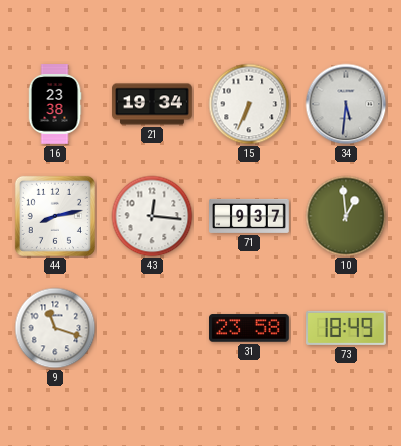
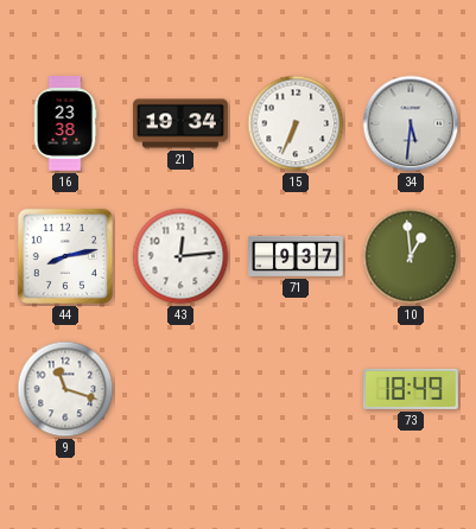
43: 12:16 -> 12:14 (180, 256)
31: 23:58 -> none (250, 328)
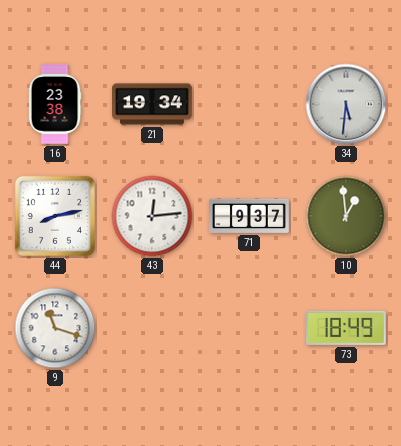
15: 6:34 -> none (296, 123)
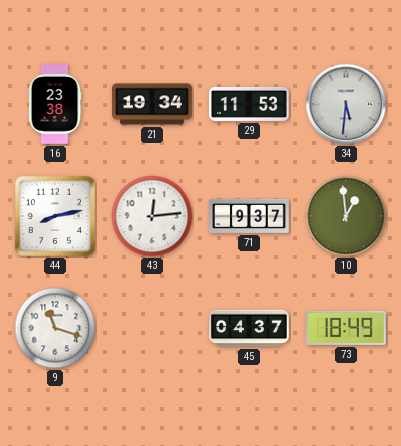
29: none -> 11:53 (249, 104)
45: none -> 04:37 (249, 328)
